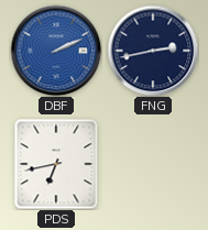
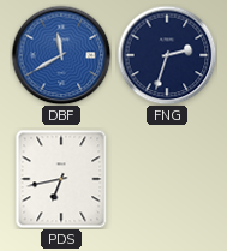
DBF: 2:11 -> 11:40 (61, 55)
FNG: 2:43 -> 2:33 (167, 55)
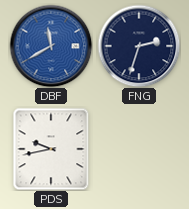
PDS: 6:43 -> 9:43 (51, 149)
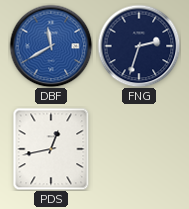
PDS: 9:43 -> 12:43 (51, 149)
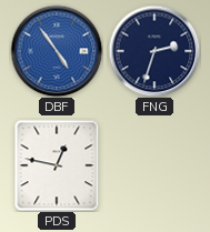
DBF: 11:40 -> 4:54 (57, 51)
PDS: 12:43 -> 12:47 (57, 165)
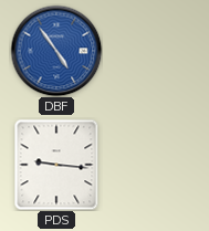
FNG: 2:33 -> none (154, 51)
PDS: 12:47 -> 9:16 (56, 165)
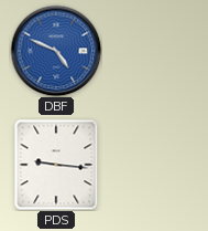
DBF: 4:54 -> 4:49 (56, 51)
